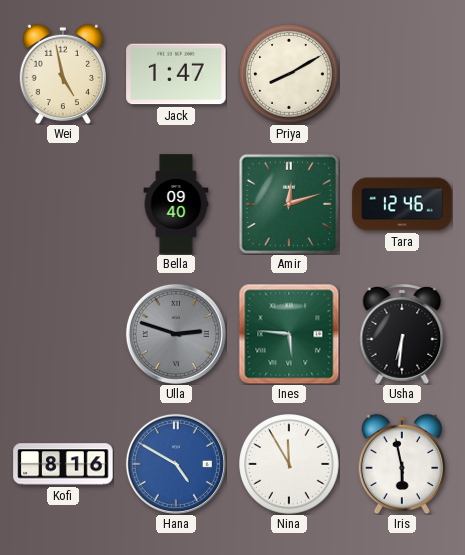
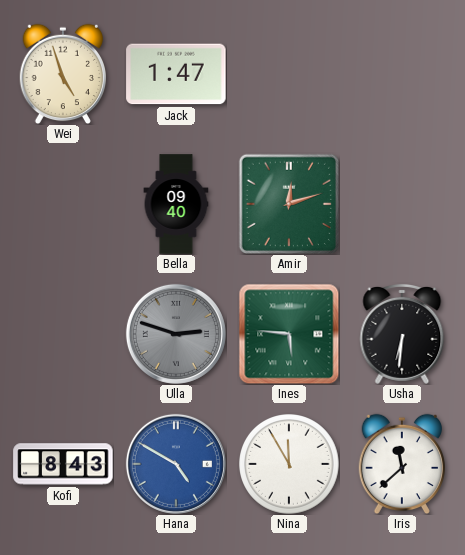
Wei: 4:58 -> 4:57 (62, 74)
Priya: 8:10 -> none (290, 75)
Tara: 12:46 -> none (402, 204)
Kofi: 8:16 -> 8:43 (63, 464)
Iris: 5:58 -> 11:38 (401, 464)
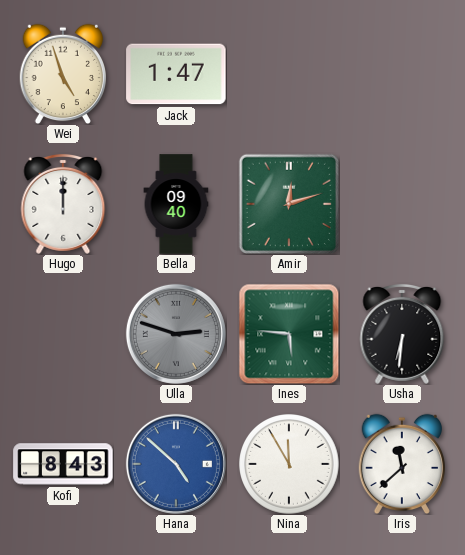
Hugo: none -> 12:00 (63, 204)
Hana: 4:50 -> 4:52 (176, 464)
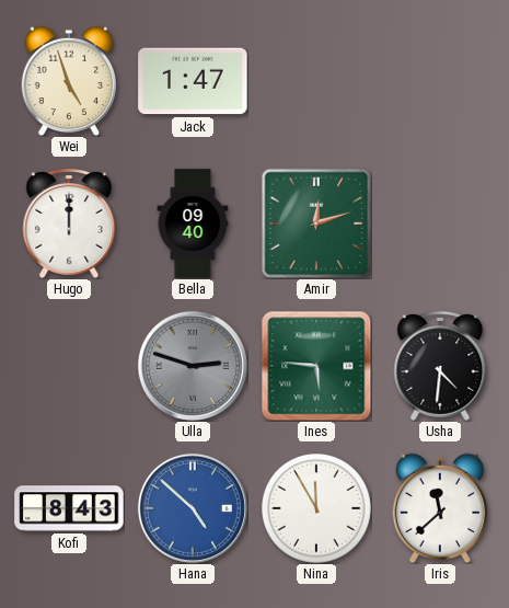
Usha: 6:31 -> 4:31 (440, 366)
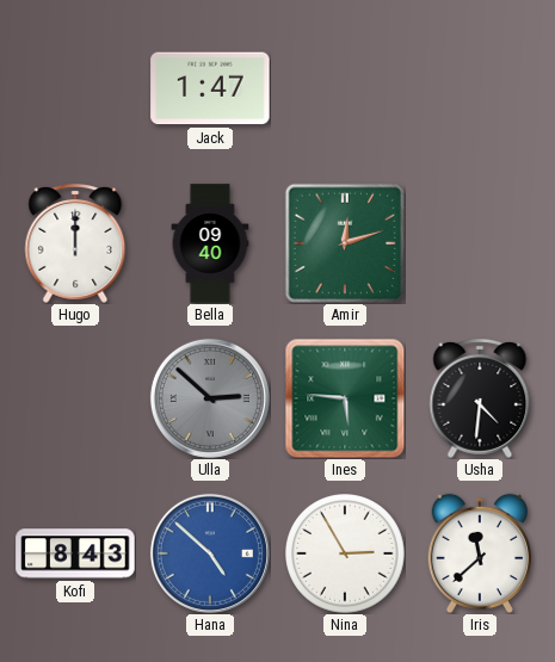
Wei: 4:57 -> none (68, 81)
Ulla: 2:48 -> 2:52 (210, 398)
Nina: 11:55 -> 2:55 (346, 555)
